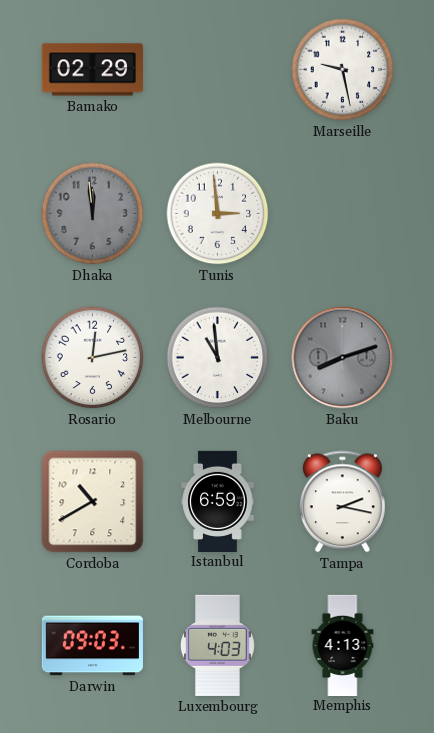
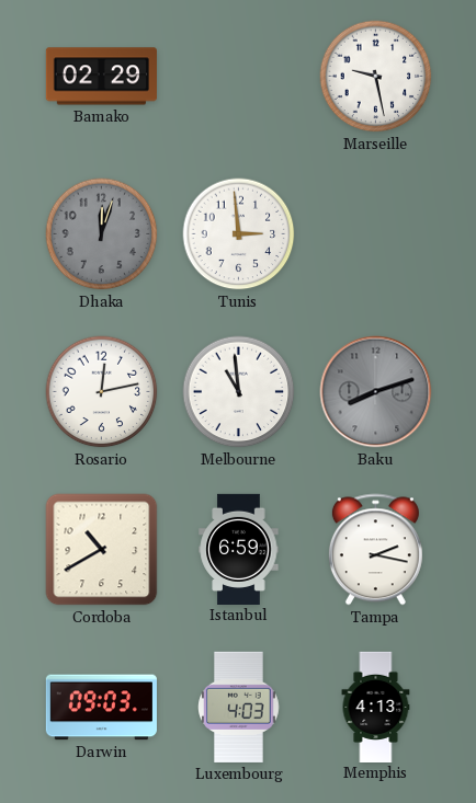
Dhaka: 11:59 -> 12:03 (102, 234)
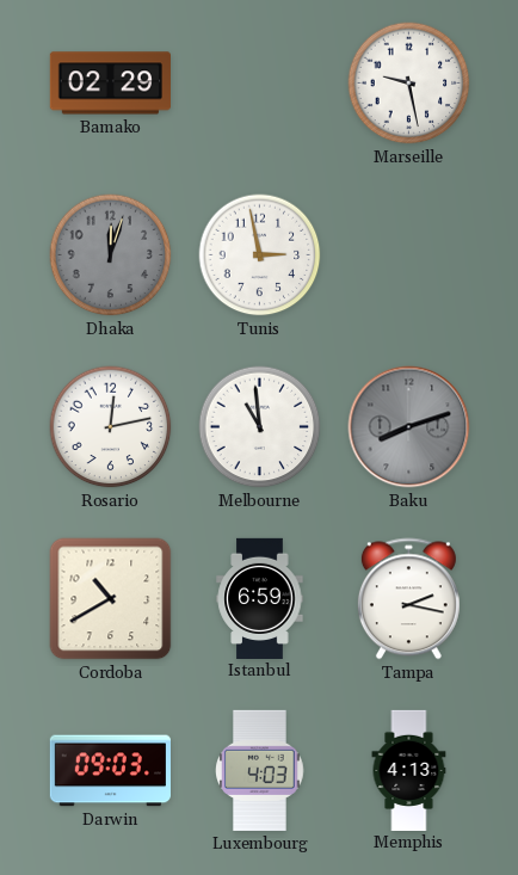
Tunis: 2:59 -> 2:58 (260, 255)
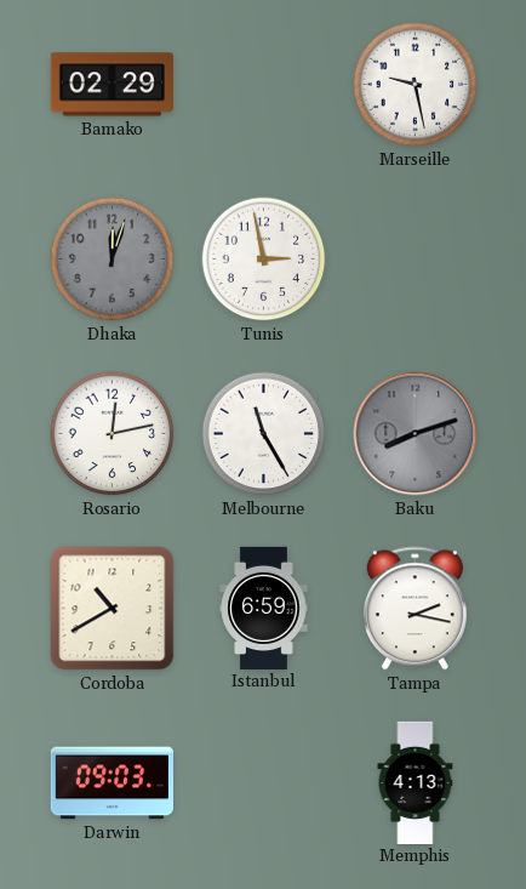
Melbourne: 10:59 -> 11:25 (264, 434)
Luxembourg: 4:03 -> none (260, 770)
